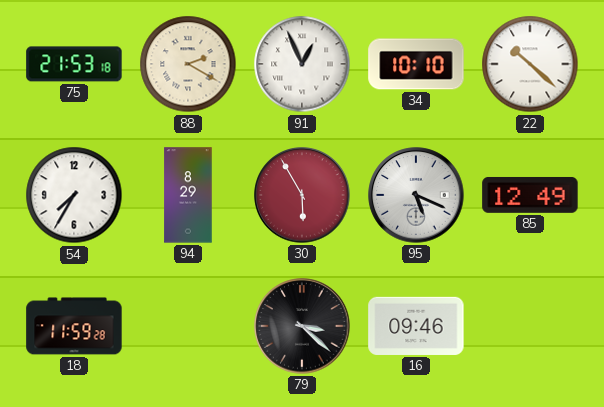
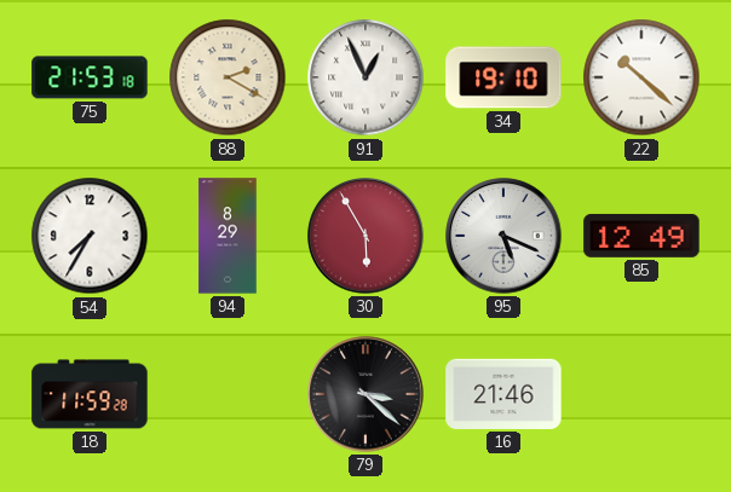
34: 10:10 -> 19:10 (503, 77)
16: 09:46 -> 21:46 (503, 394)
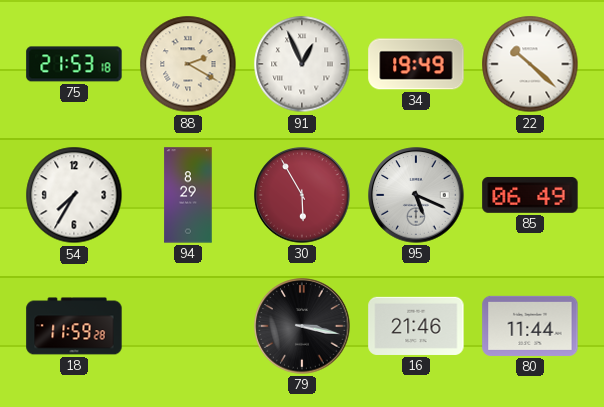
34: 19:10 -> 19:49 (416, 64)
85: 12:49 -> 06:49 (530, 195)
79: 3:22 -> 3:17 (302, 326)
80: none -> 11:44 (530, 326)
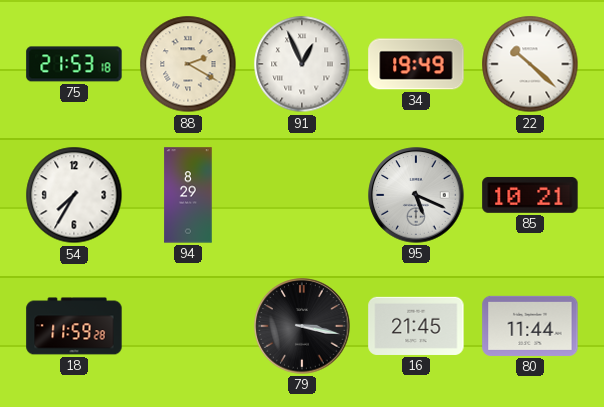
30: 5:55 -> none (302, 195)
85: 06:49 -> 10:21 (530, 195)
16: 21:46 -> 21:45 (416, 326)
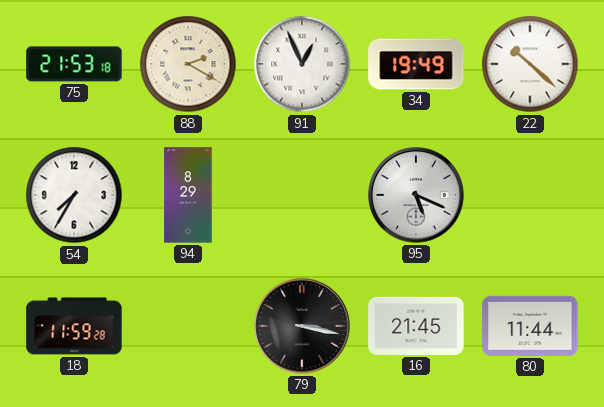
85: 10:21 -> none (530, 195)
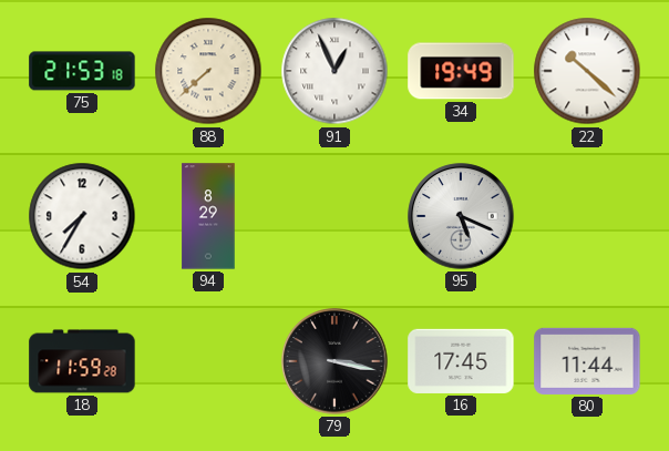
88: 2:20 -> 7:38 (208, 71)
16: 21:45 -> 17:45 (461, 361)
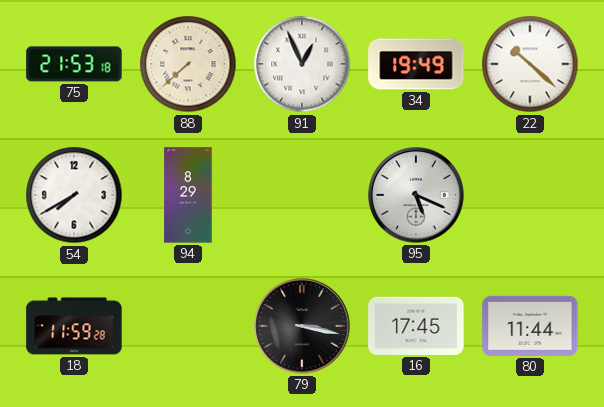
54: 7:35 -> 7:40 (74, 195)
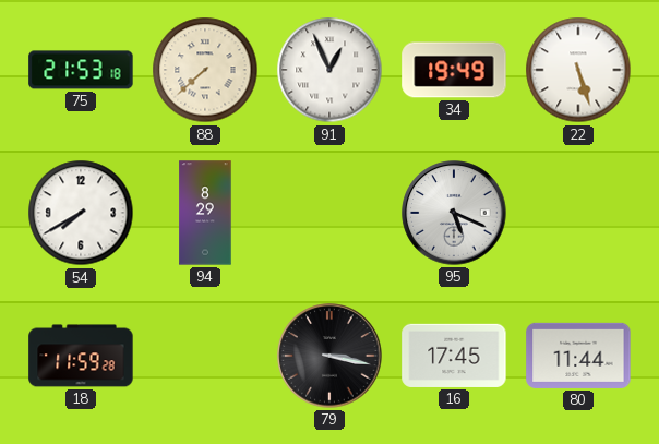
22: 10:22 -> 5:27 (578, 70)
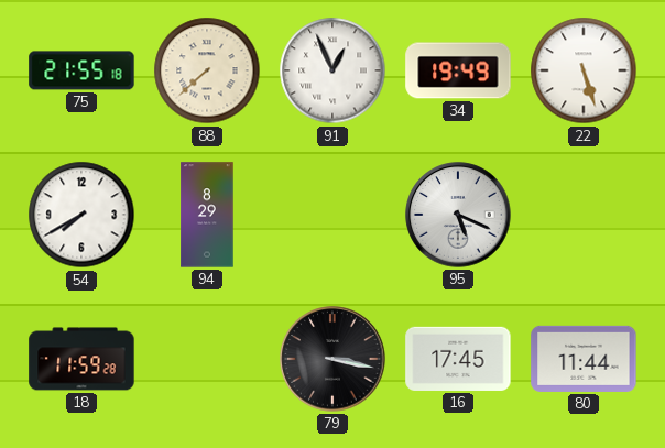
75: 21:53 -> 21:55 (81, 70)
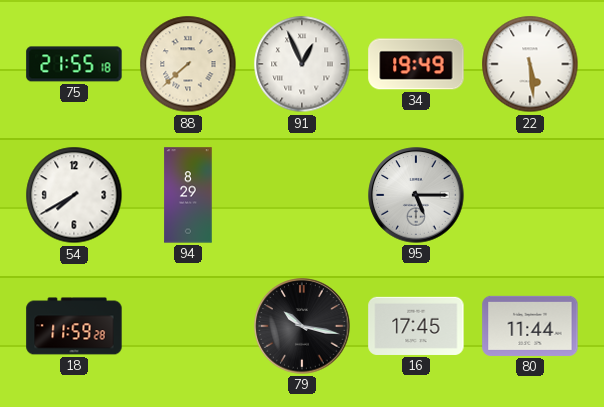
22: 5:27 -> 5:29 (530, 64)
95: 5:19 -> 5:15 (416, 195)
79: 3:17 -> 10:17 (302, 326)
